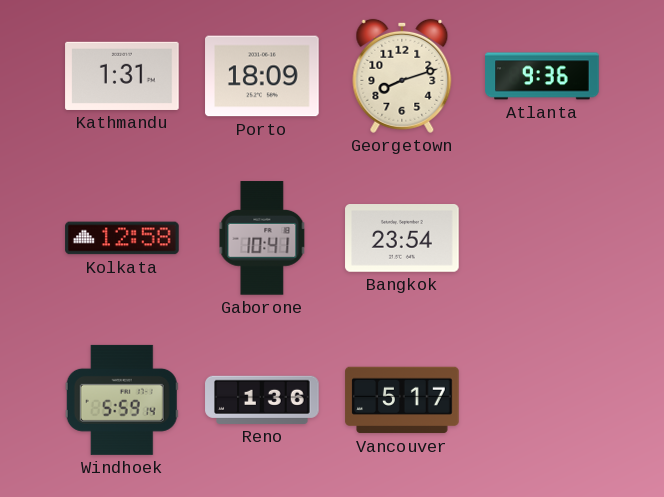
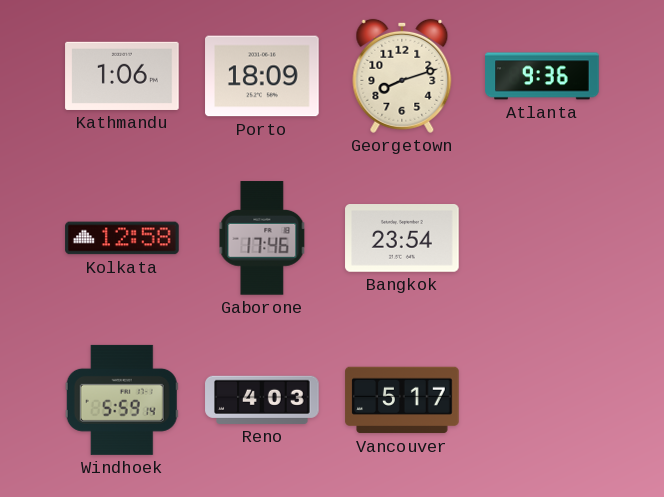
Kathmandu: 1:31 -> 1:06 (122, 76)
Gaborone: 10:41 -> 17:46 (262, 238)
Reno: 1:36 -> 4:03 (262, 400)
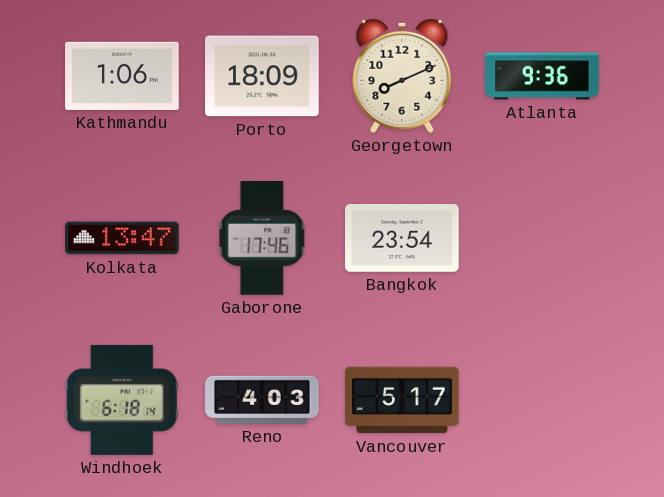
Georgetown: 8:12 -> 8:11 (402, 76)
Kolkata: 12:58 -> 13:47 (122, 238)
Windhoek: 5:59 -> 6:18 (122, 400)
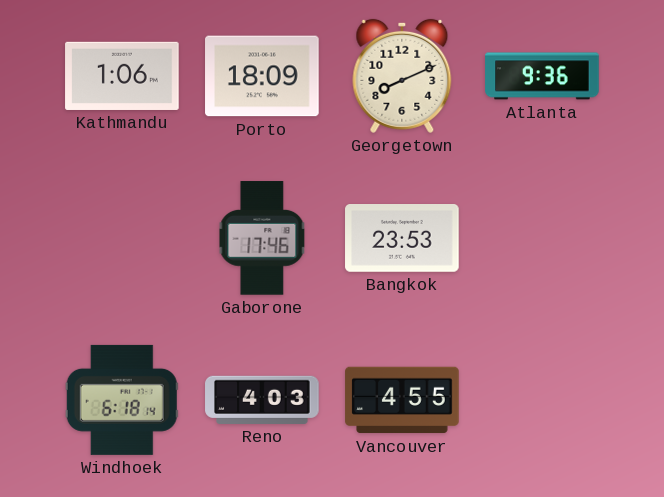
Kolkata: 13:47 -> none (122, 238)
Bangkok: 23:54 -> 23:53 (402, 239)
Vancouver: 5:17 -> 4:55 (402, 400)
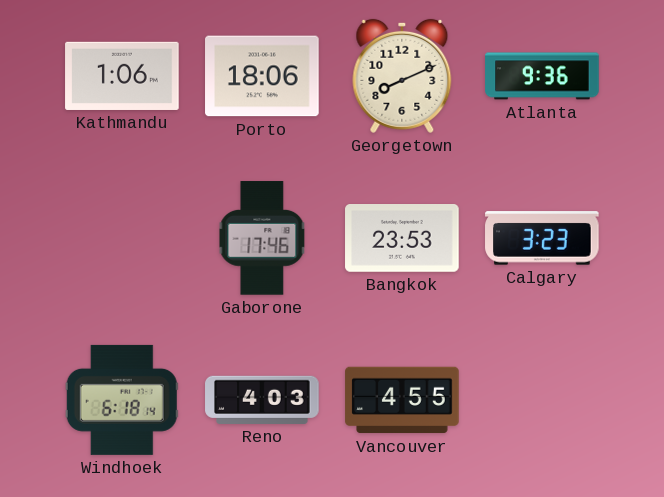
Porto: 18:09 -> 18:06 (262, 76)
Calgary: none -> 3:23 (542, 238)
